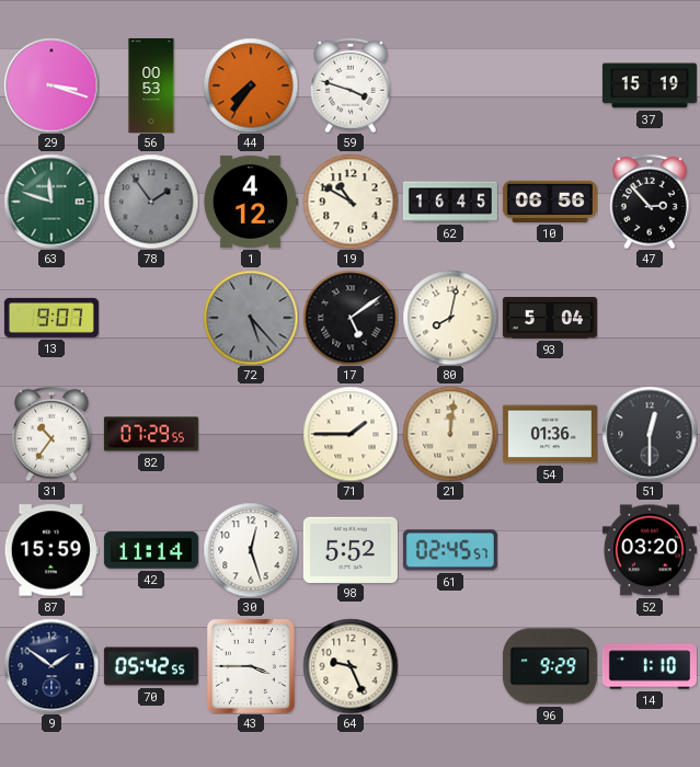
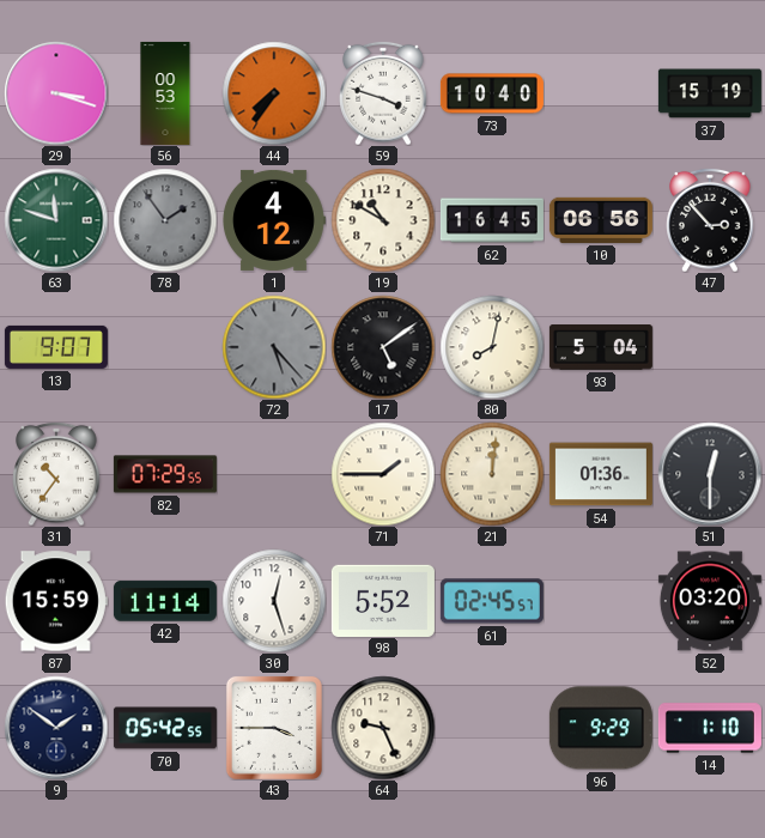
73: none -> 10:40 (492, 93)
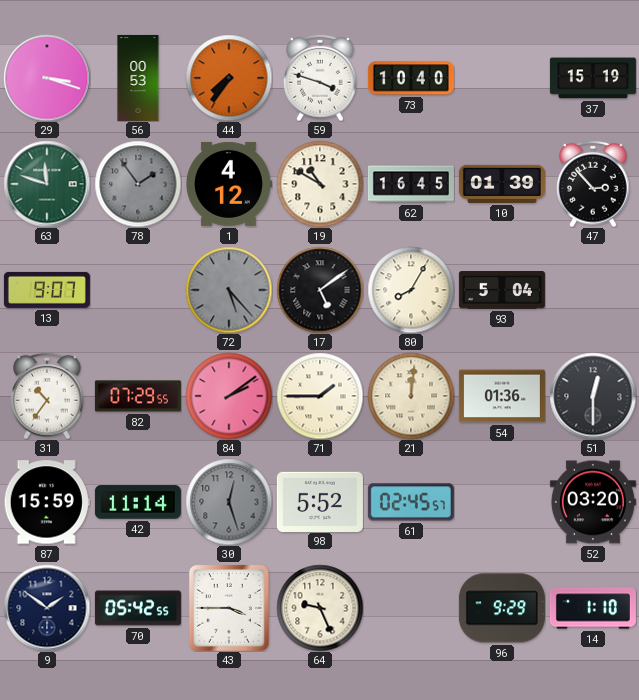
10: 06:56 -> 01:39 (502, 184)
80: 8:02 -> 8:05 (411, 290)
84: none -> 2:09 (229, 396)
30 dial: white -> grey (229, 502)
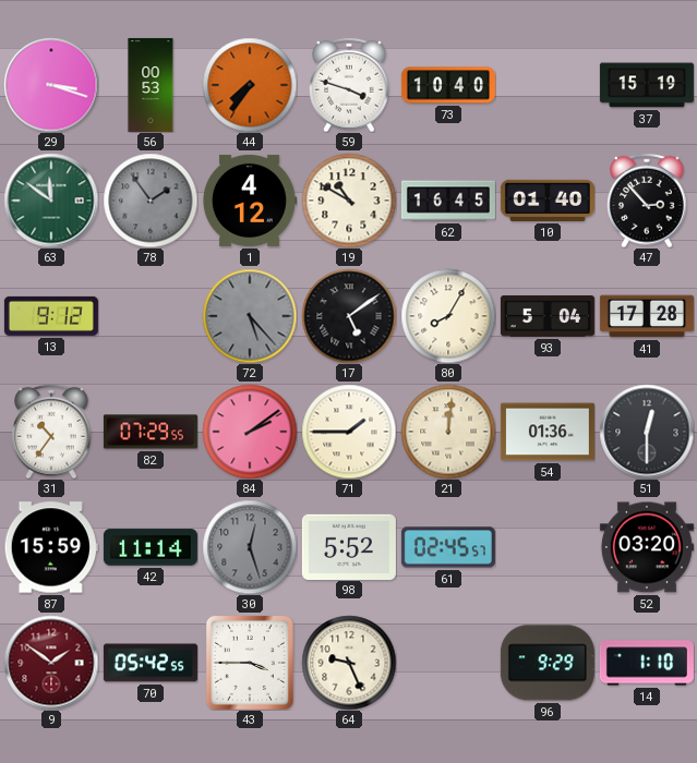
63: 11:48 -> 11:51 (51, 201)
10: 01:39 -> 01:40 (548, 201)
13: 9:07 -> 9:12 (51, 316)
41: none -> 17:28 (647, 316)
9 dial: navy -> burgundy (51, 663)
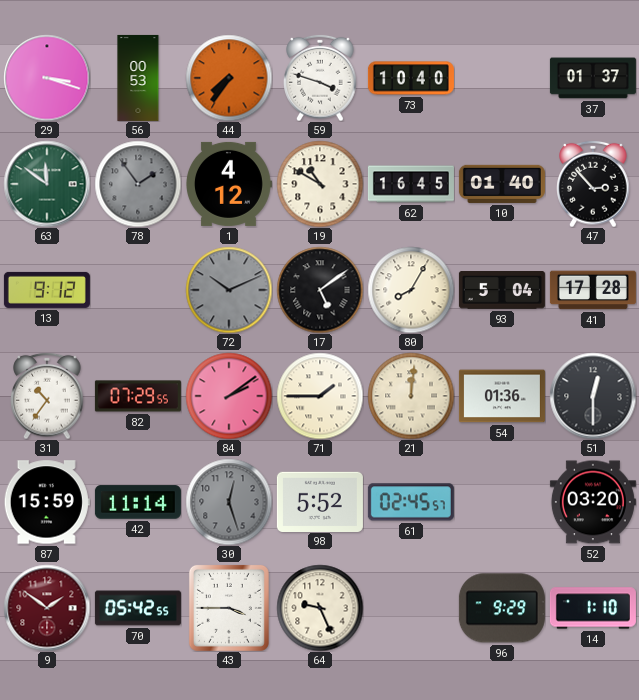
37: 15:19 -> 01:37 (593, 78)
72: 5:23 -> 10:11 (229, 290)
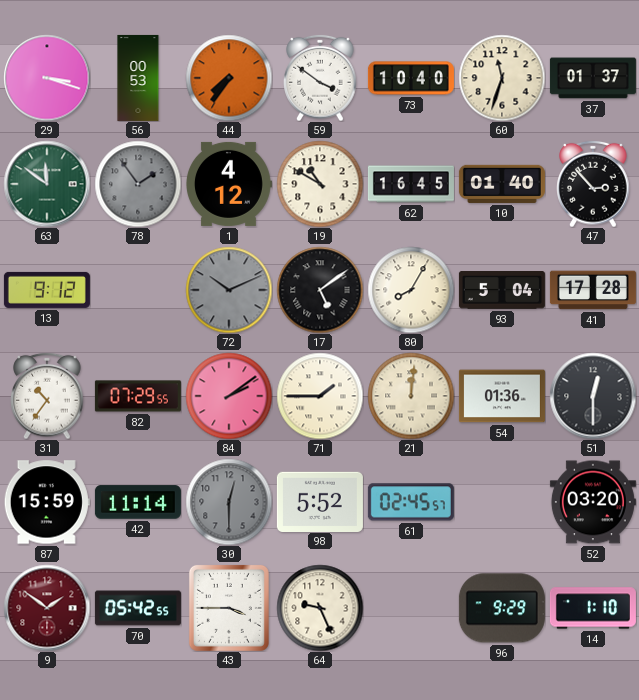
59: 3:48 -> 3:51 (320, 78)
60: none -> 11:33 (502, 78)
30: 12:27 -> 12:30 (229, 502)
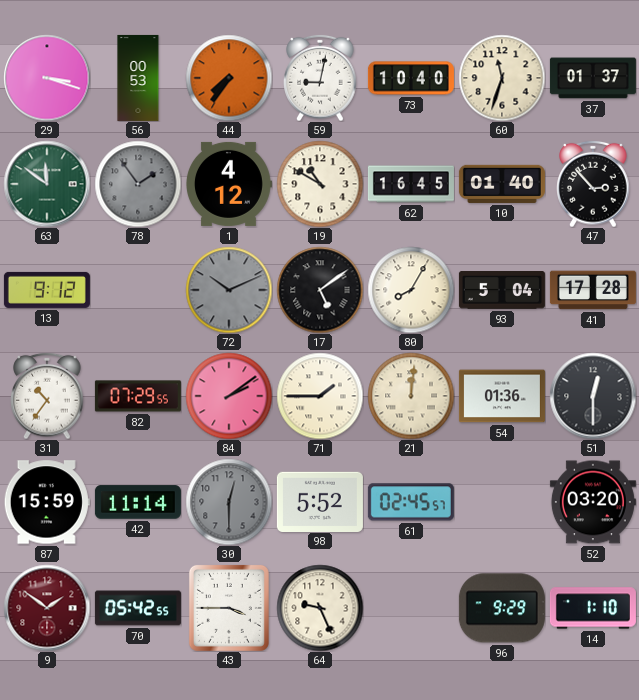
59: 3:51 -> 9:02 (320, 78)
